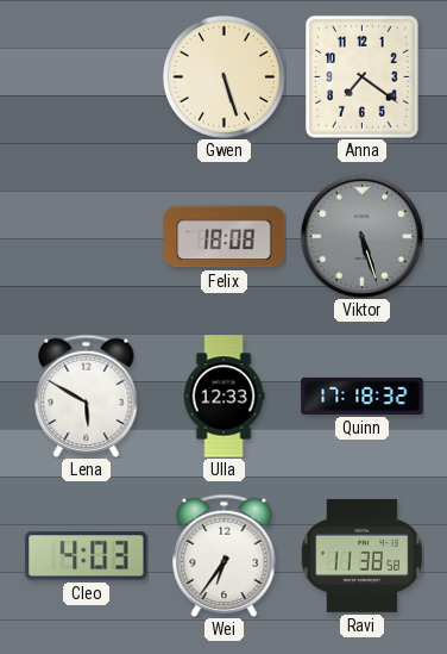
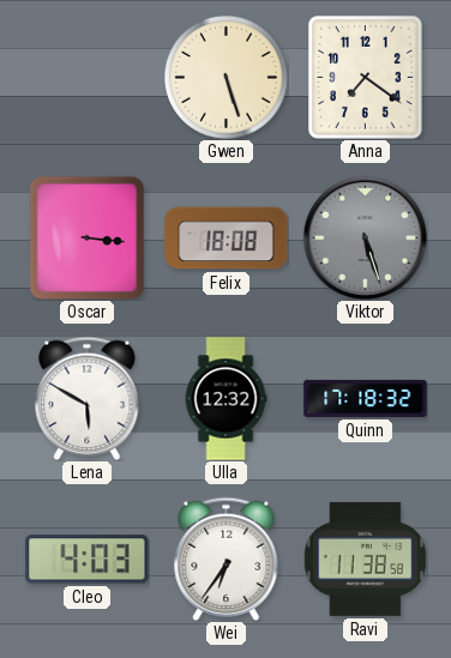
Oscar: none -> 3:16 (88, 237)
Ulla: 12:33 -> 12:32 (225, 399)
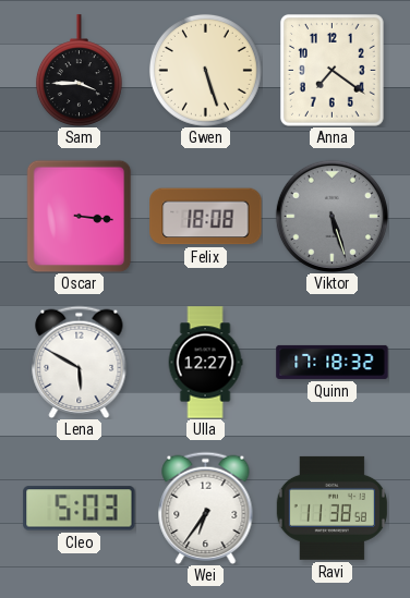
Sam: none -> 3:45 (79, 70)
Ulla: 12:32 -> 12:27 (205, 363)
Cleo: 4:03 -> 5:03 (80, 509)
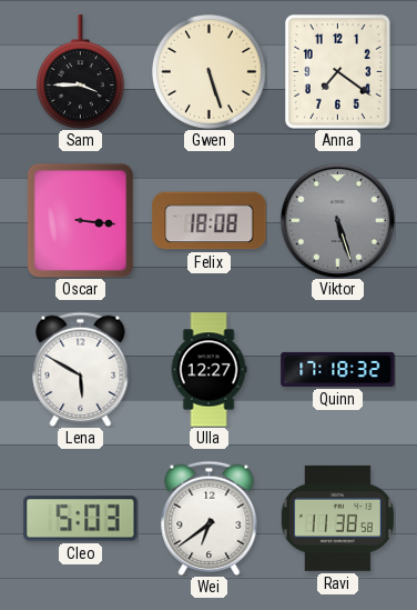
Wei: 6:36 -> 6:39 (210, 518)
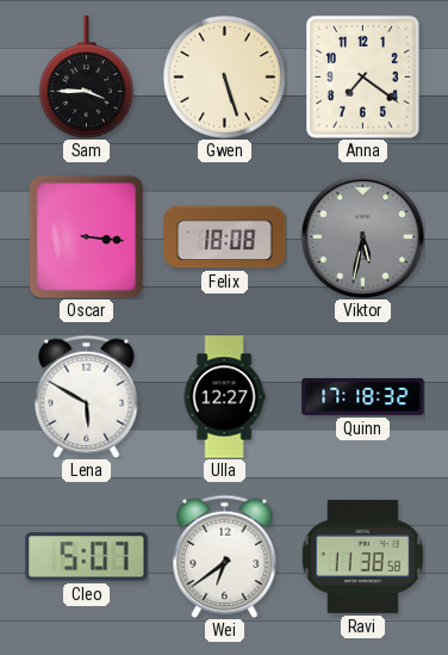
Viktor: 5:27 -> 5:32 (362, 236)
Cleo: 5:03 -> 5:07 (87, 557)
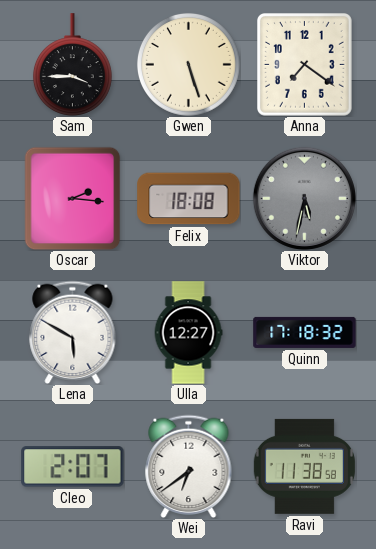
Oscar: 3:16 -> 2:16 (73, 198)
Cleo: 5:07 -> 2:07 (73, 467)
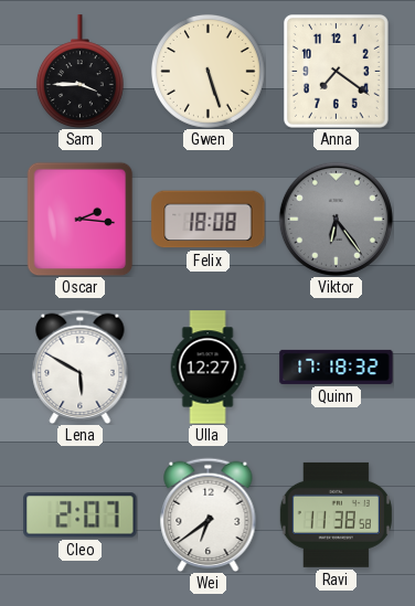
Viktor: 5:32 -> 6:24 (336, 219)
